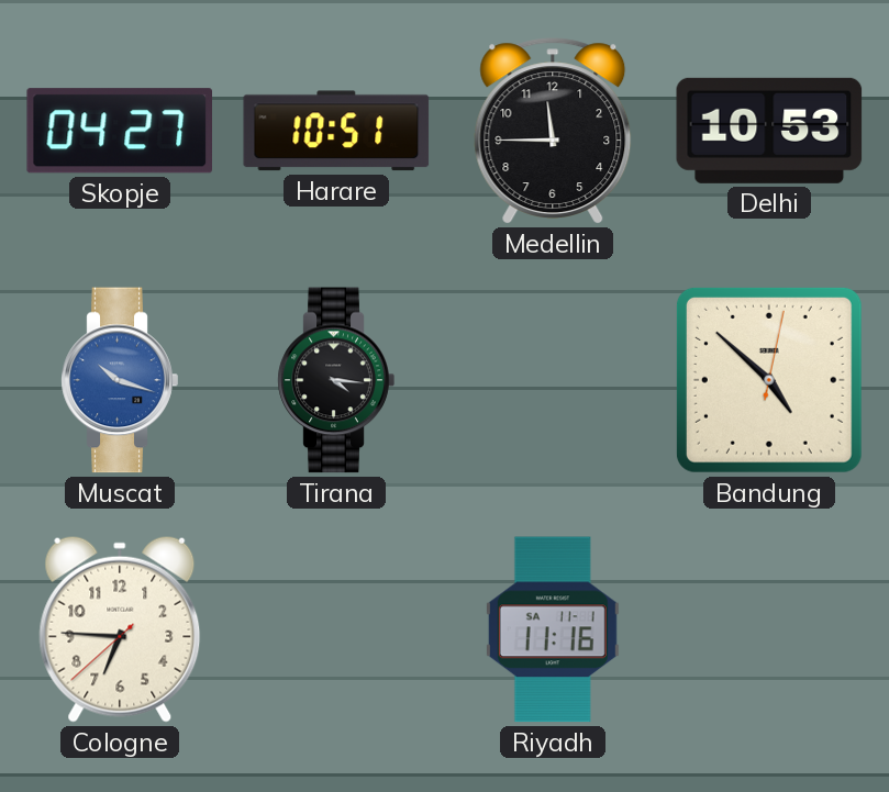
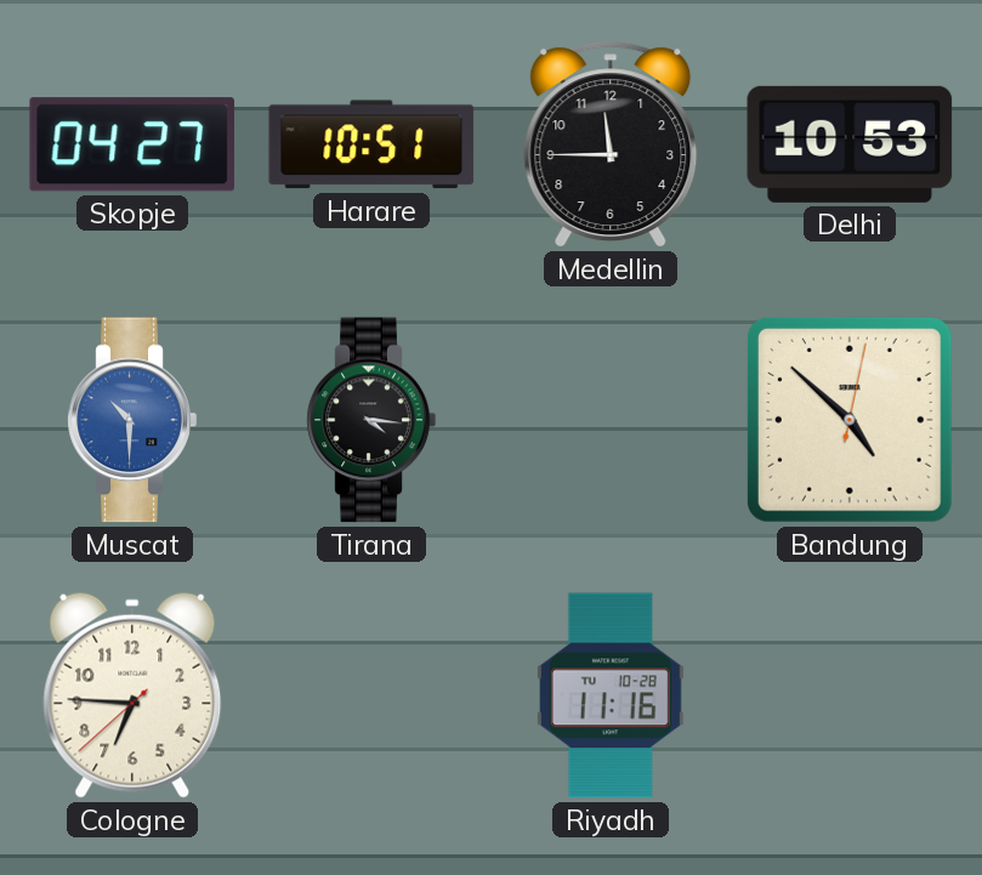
Muscat: 10:18 -> 10:30 (132, 420)
Riyadh date: SA 11-1 -> TU 10-28 (611, 695)
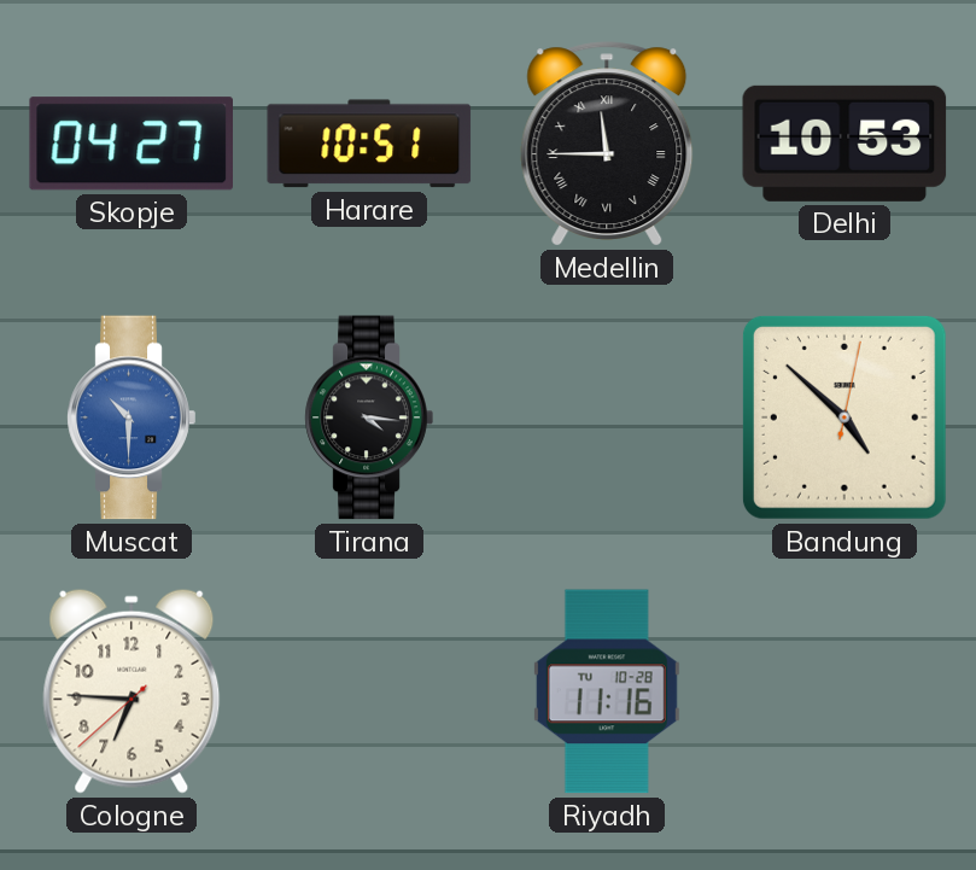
Medellin numerals: Arabic -> Roman (607, 144)
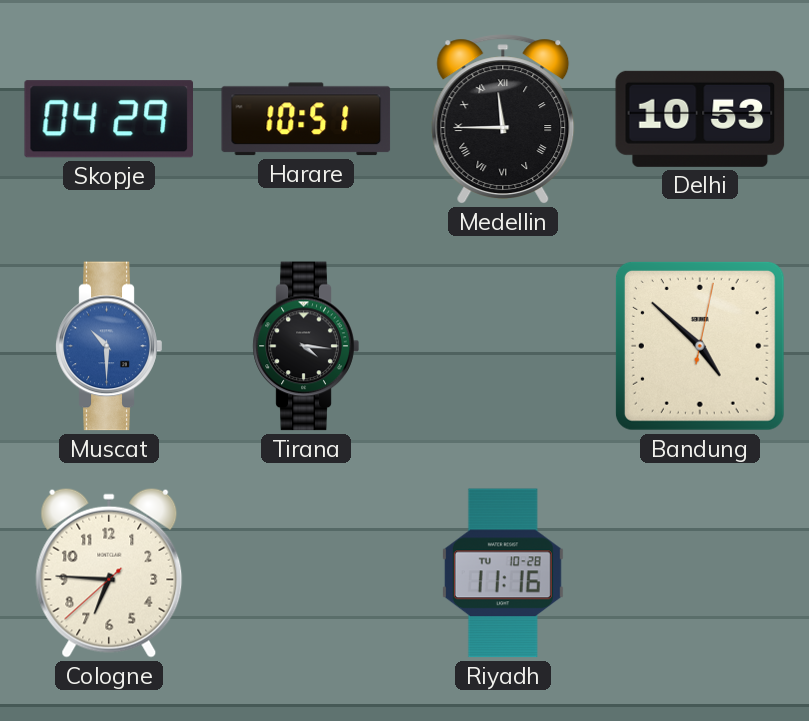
Skopje: 04:27 -> 04:29 (108, 119)
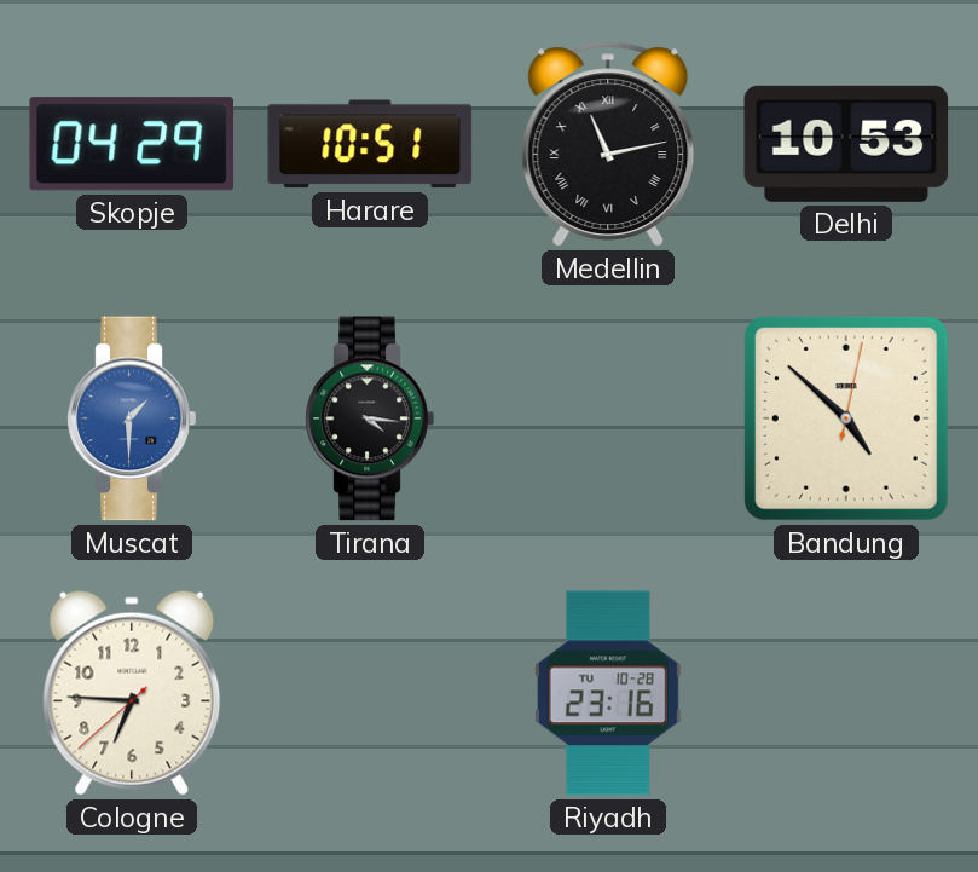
Medellin: 11:45 -> 11:13 (608, 144)
Muscat: 10:30 -> 1:30 (132, 418)
Riyadh: 11:16 -> 23:16 (608, 693)
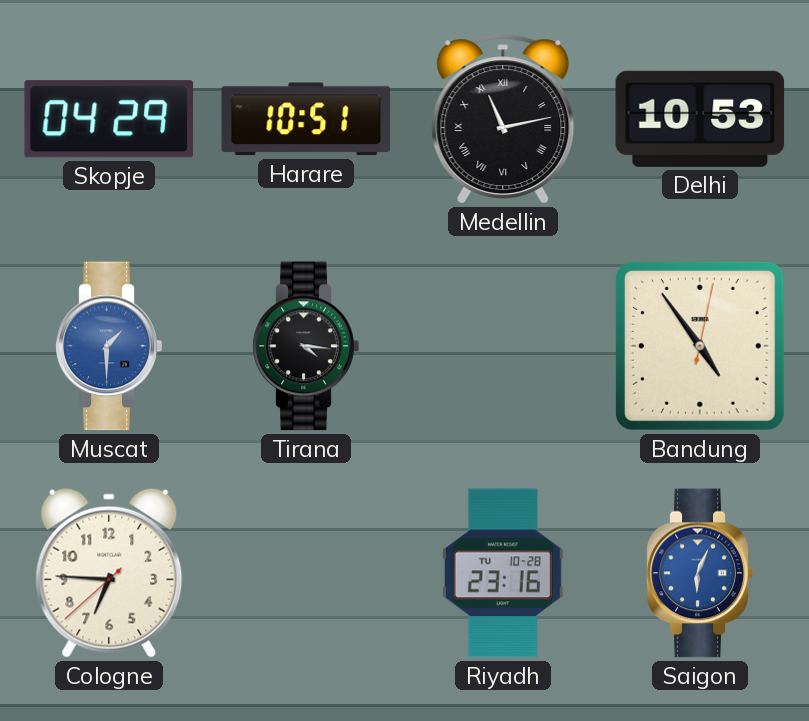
Bandung: 4:52 -> 4:54 (700, 346)
Saigon: none -> 6:04 (700, 573)
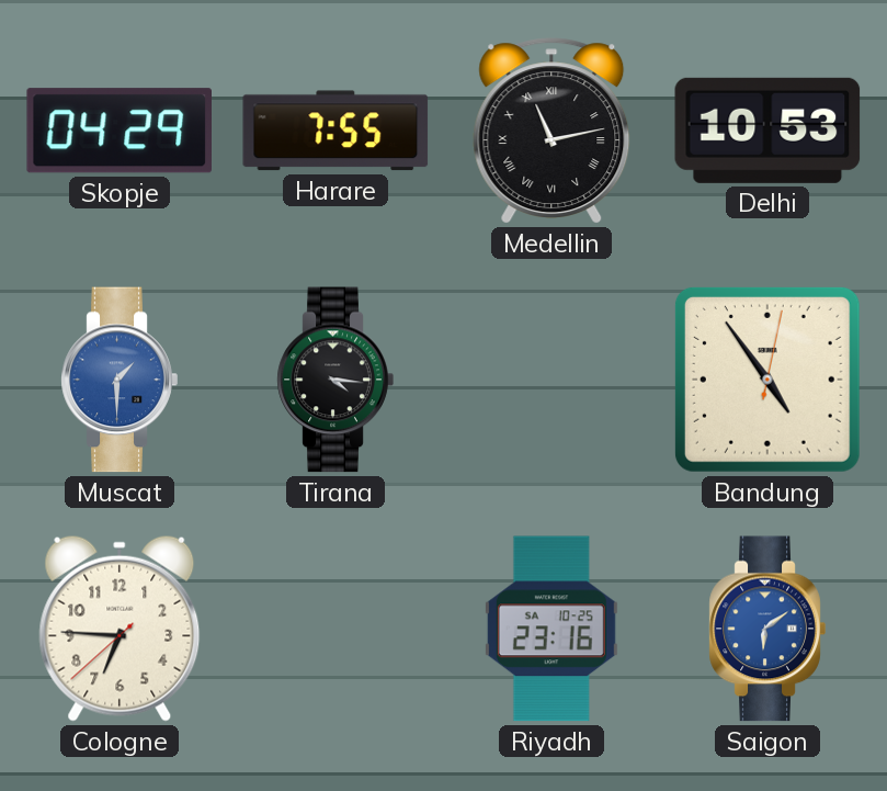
Harare: 10:51 -> 7:55 (336, 131)
Riyadh date: TU 10-28 -> SA 10-25 (551, 629)
Saigon: 6:04 -> 6:09 (767, 629)
